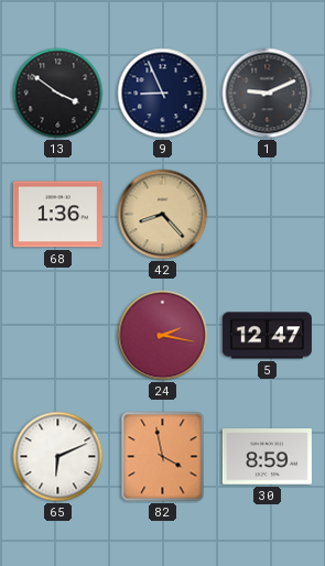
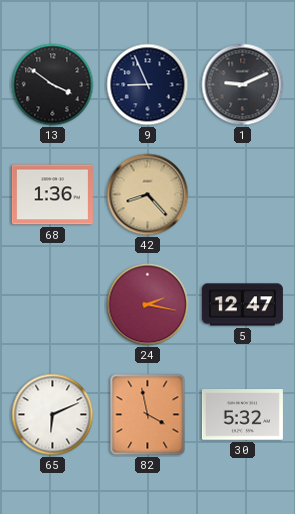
30: 8:59 -> 5:32 (242, 415)
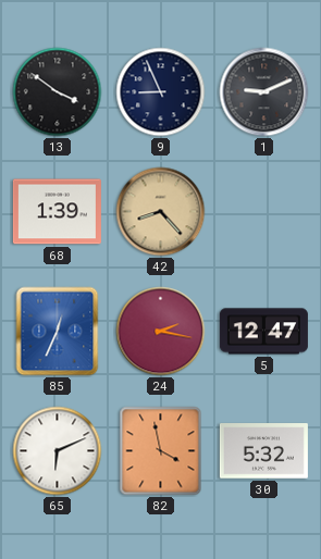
68: 1:36 -> 1:39 (57, 212)
85: none -> 12:34 (58, 332)
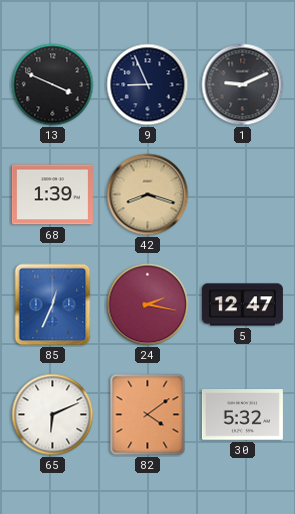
13: 3:51 -> 3:49 (53, 85)
42: 8:23 -> 8:18 (148, 195)
82: 3:58 -> 4:09 (148, 415)
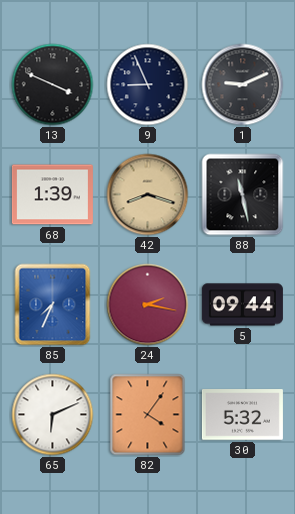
88: none -> 11:28 (243, 195)
85: 12:34 -> 7:34 (53, 305)
5: 12:47 -> 09:44 (242, 305)
82: 4:09 -> 4:06 (148, 415)
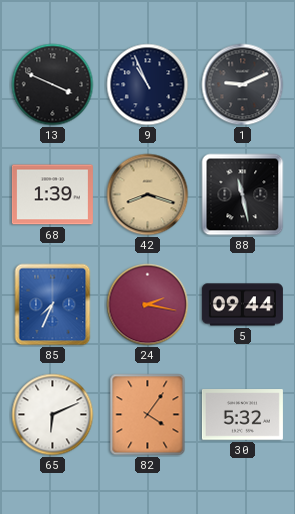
9: 8:56 -> 10:56 (148, 85)
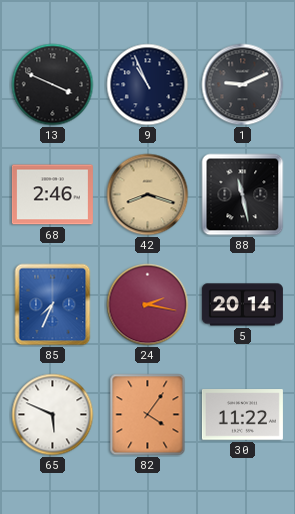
68: 1:39 -> 2:46 (52, 195)
5: 09:44 -> 20:14 (242, 305)
65: 6:11 -> 5:49 (53, 415)
30: 5:32 -> 11:22 (242, 415)
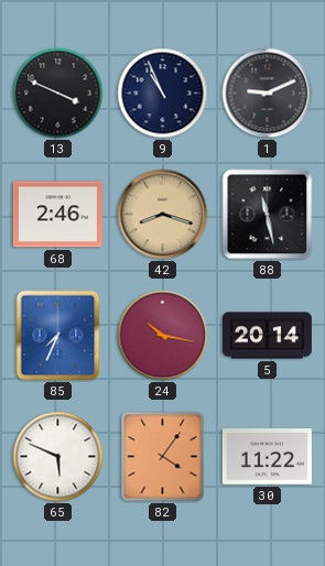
24: 2:17 -> 10:17 (163, 336)
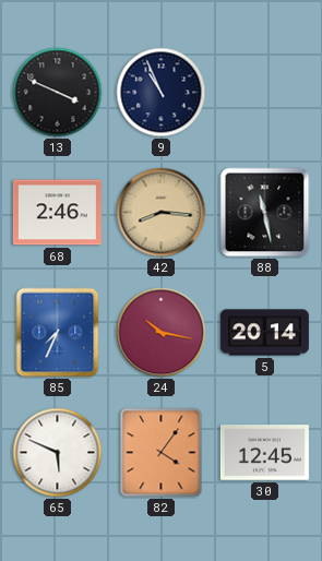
1: 9:11 -> none (268, 94)
42: 8:18 -> 8:16 (162, 213)
30: 11:22 -> 12:45 (264, 453)
